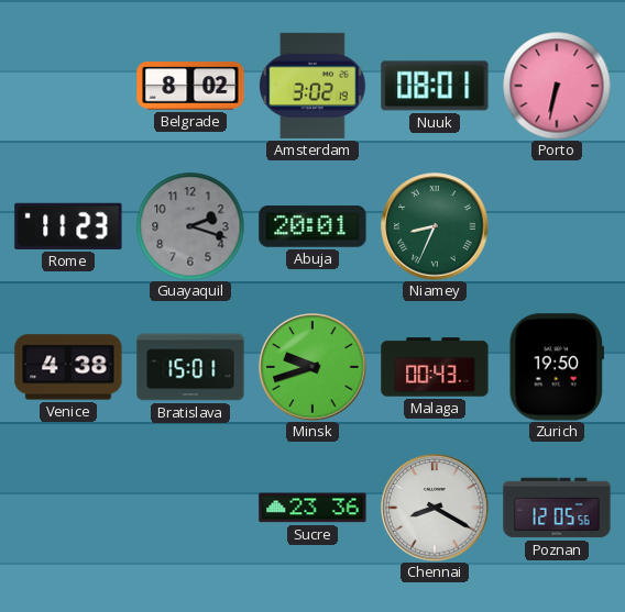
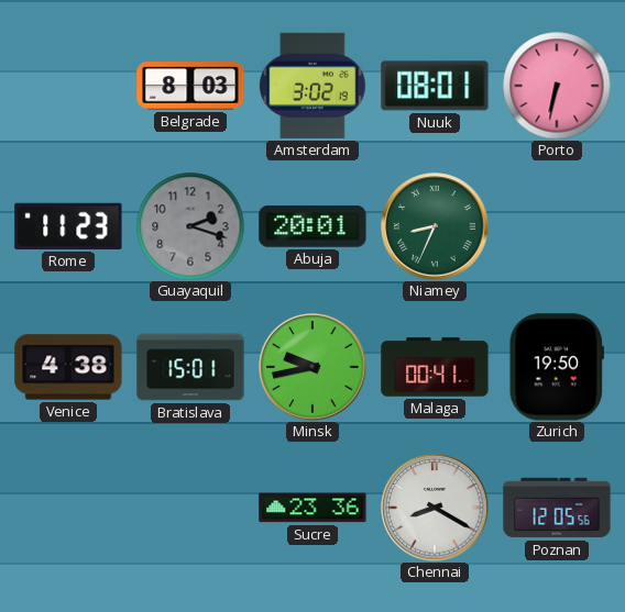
Belgrade: 8:02 -> 8:03 (190, 86)
Minsk: 9:42 -> 9:43 (312, 367)
Malaga: 00:43 -> 00:41 (435, 367)
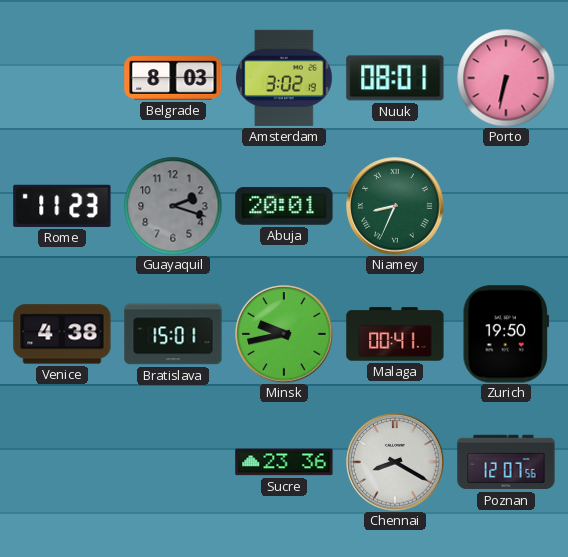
Poznan: 12:05 -> 12:07 (506, 462)
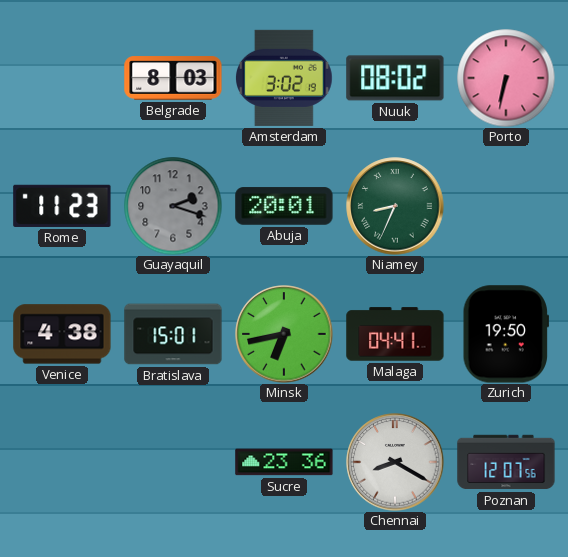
Nuuk: 08:01 -> 08:02 (395, 78)
Minsk: 9:43 -> 6:43 (284, 334)
Malaga: 00:41 -> 04:41 (395, 334)
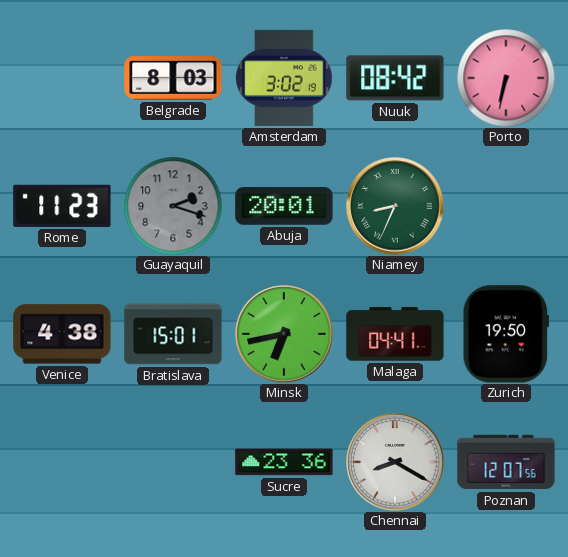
Nuuk: 08:02 -> 08:42 (395, 78)
